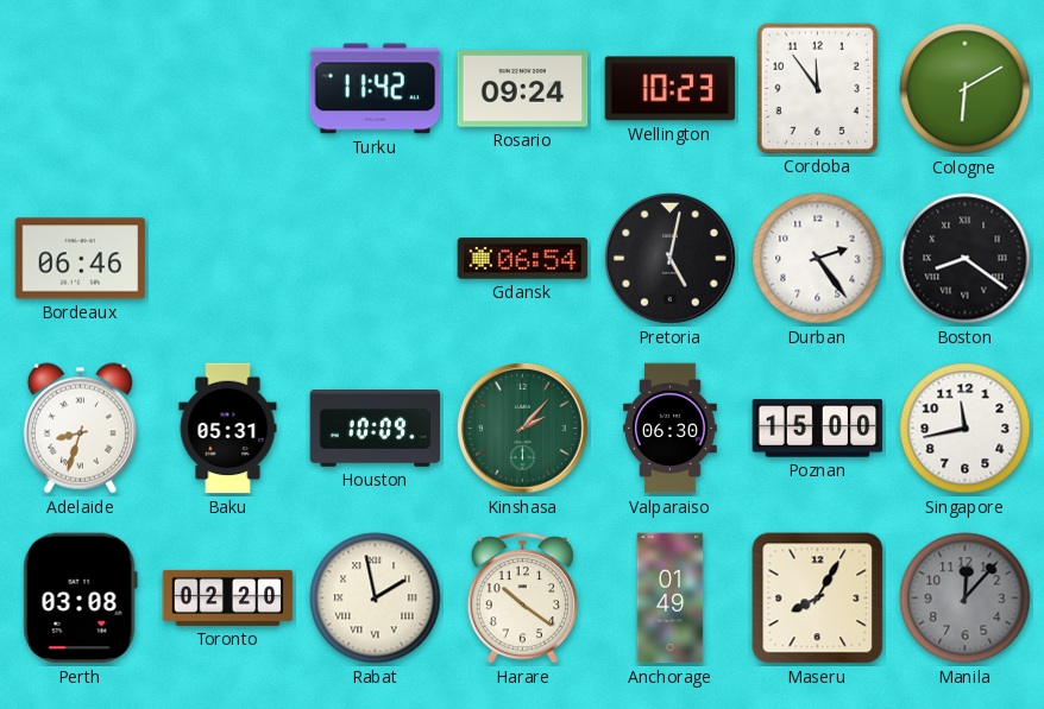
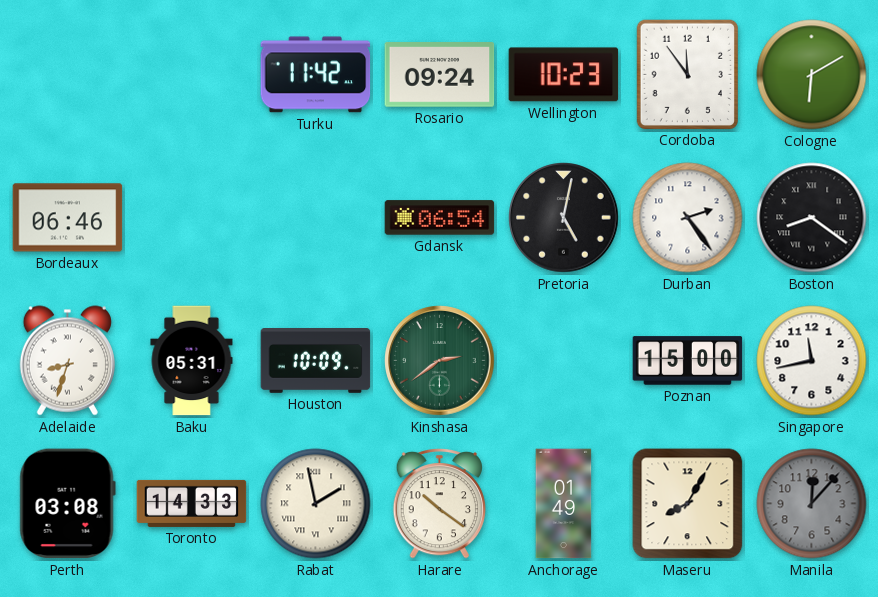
Kinshasa: 2:07 -> 2:39 (440, 361)
Valparaiso: 06:30 -> none (671, 429)
Toronto: 02:20 -> 14:33 (192, 503)
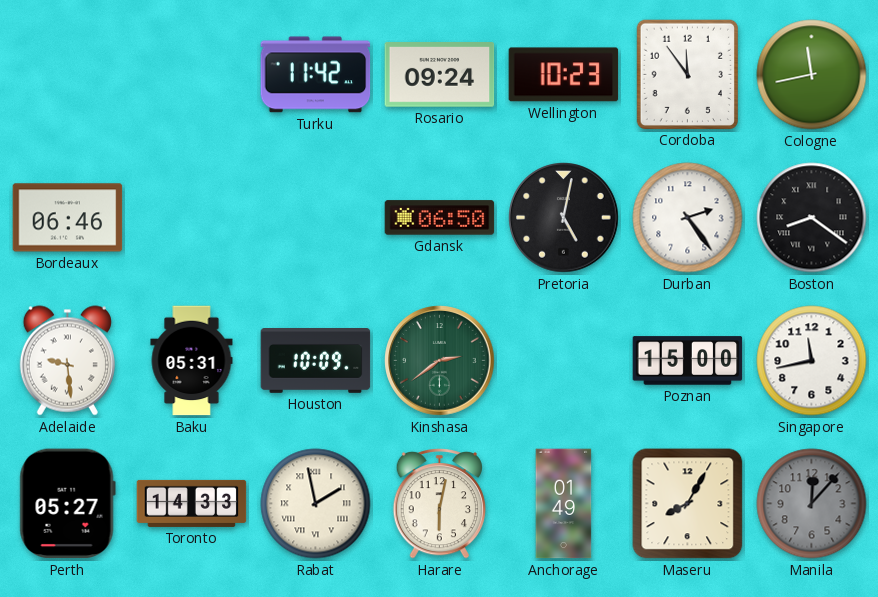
Cologne: 6:10 -> 11:43 (812, 75)
Gdansk: 06:54 -> 06:50 (440, 218)
Adelaide: 8:33 -> 9:29 (67, 361)
Perth: 03:08 -> 05:27 (67, 504)
Harare: 10:21 -> 6:02 (439, 504)
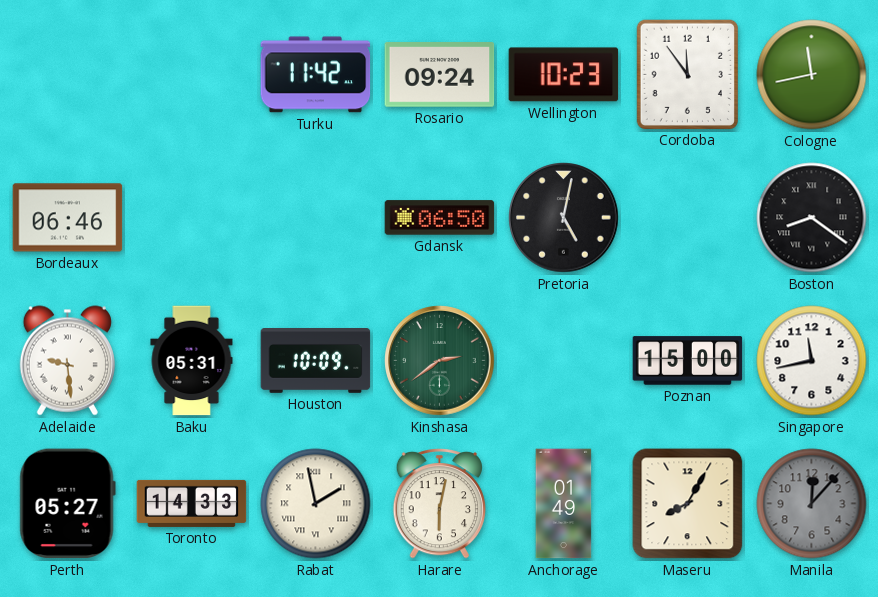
Durban: 2:24 -> none (688, 218)
